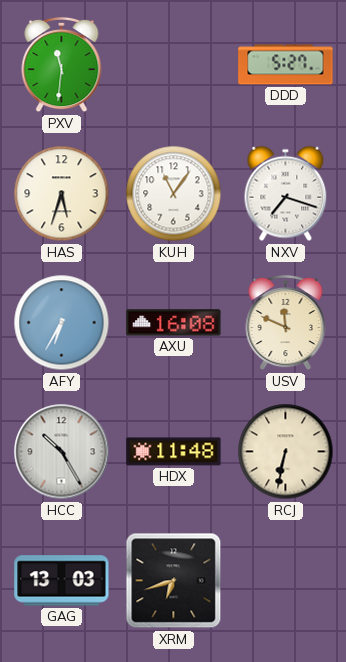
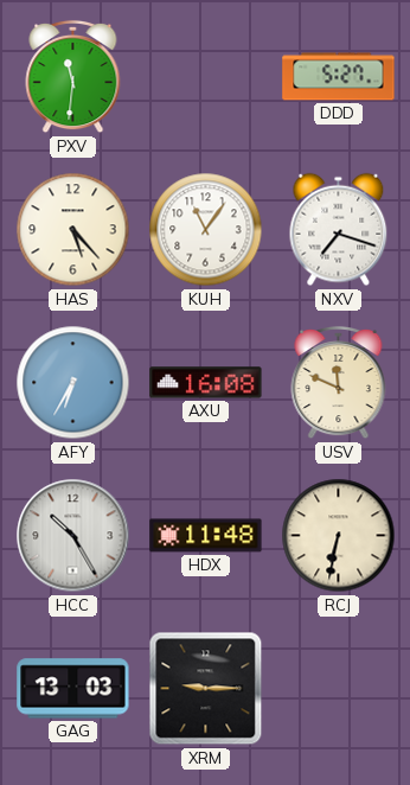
HAS: 5:33 -> 5:23 (73, 230)
XRM: 6:42 -> 9:15 (206, 689)
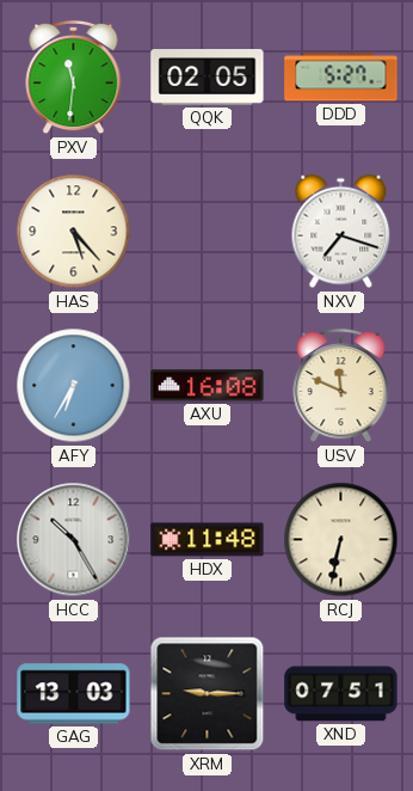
QQK: none -> 02:05 (208, 78)
KUH: 11:06 -> none (206, 230)
XND: none -> 07:51 (341, 694)
